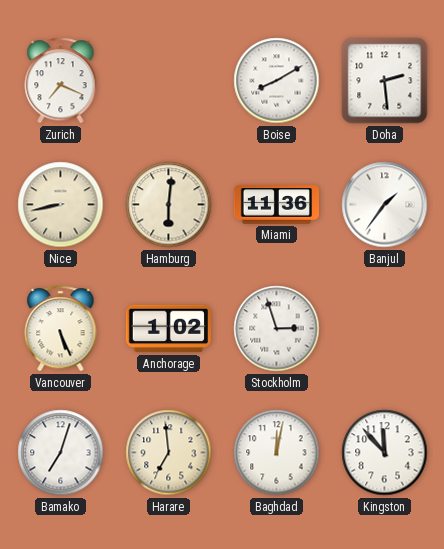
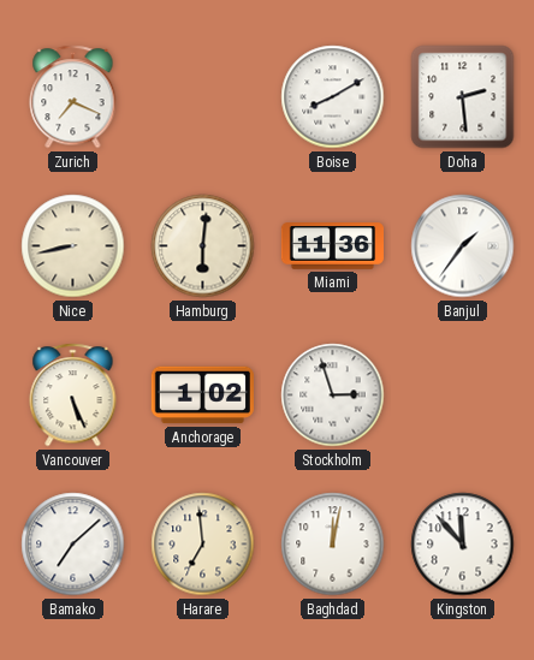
Bamako: 7:03 -> 7:08 (73, 545)
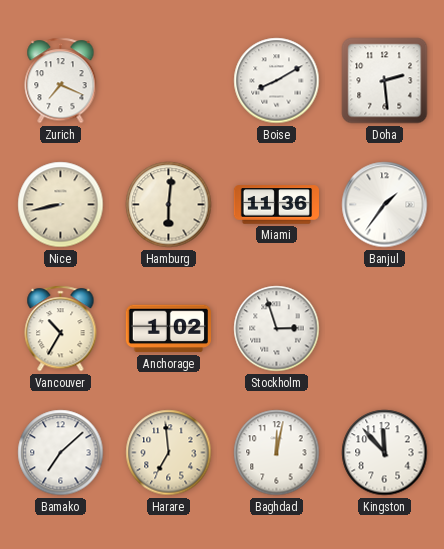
Vancouver: 5:26 -> 10:35 (61, 329)
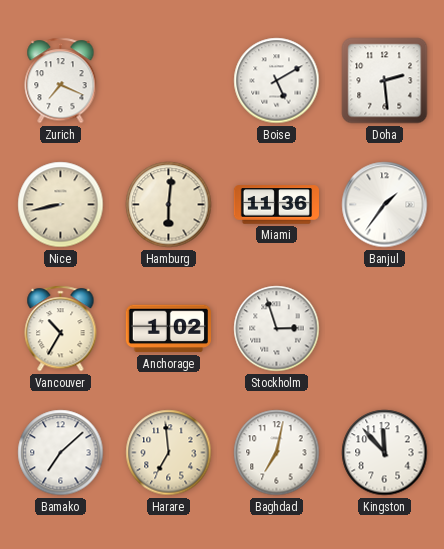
Boise: 8:10 -> 5:10 (277, 81)
Baghdad: 12:02 -> 7:02 (277, 453)
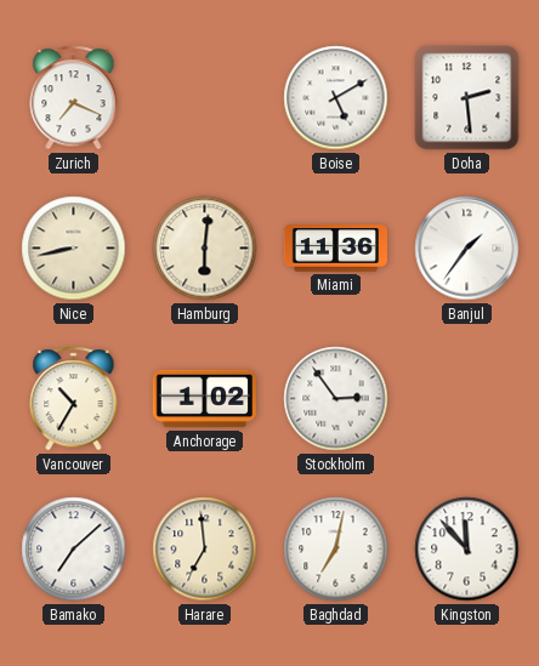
Stockholm: 2:57 -> 2:54 (336, 399)
